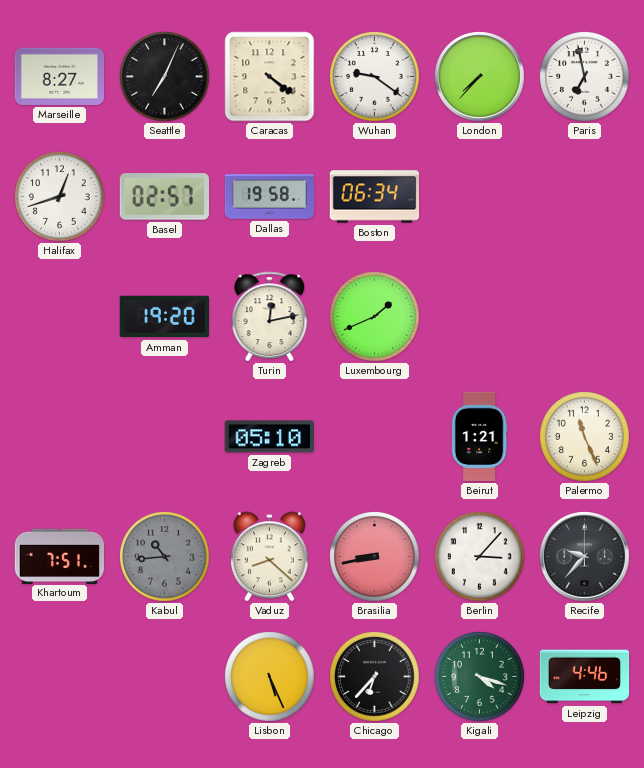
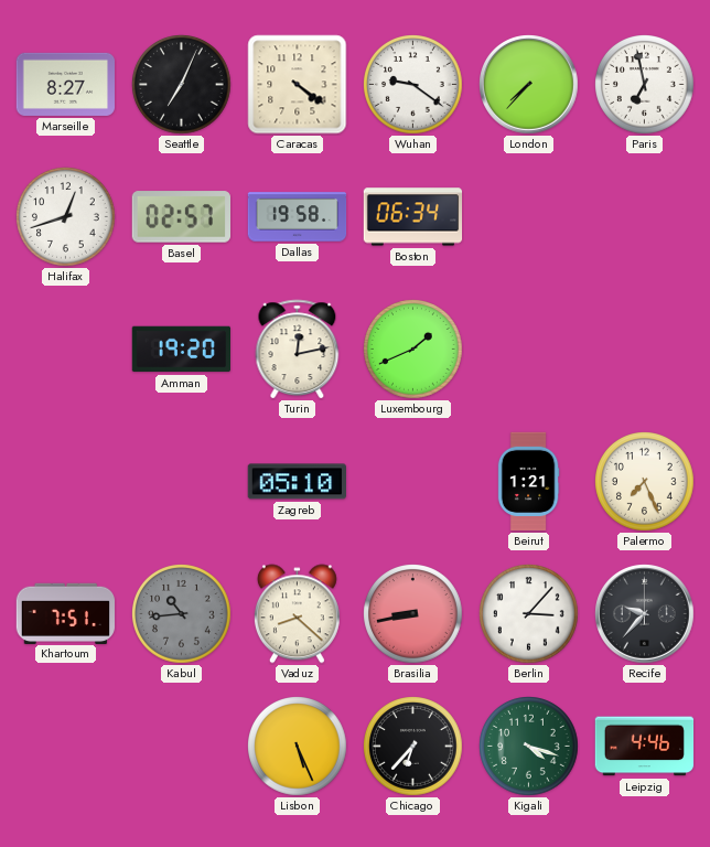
Palermo: 11:26 -> 7:26 (645, 482)
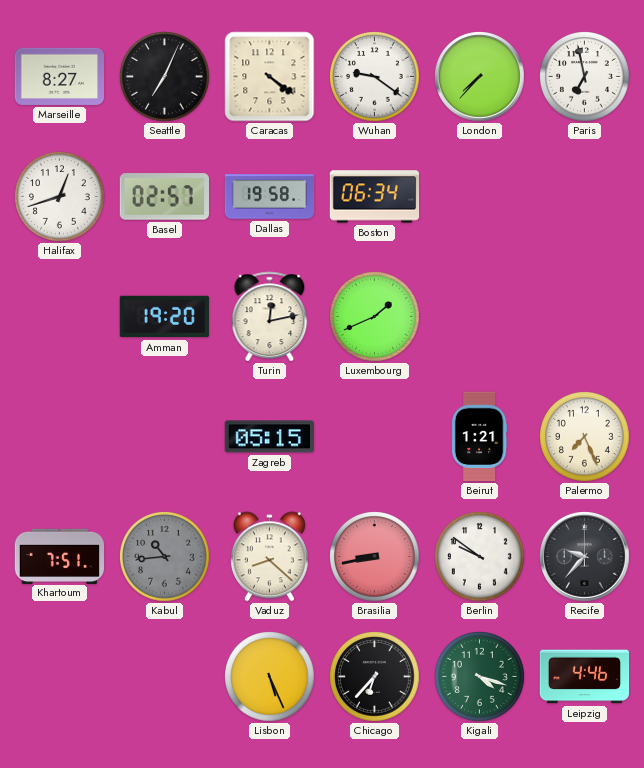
Zagreb: 05:10 -> 05:15 (269, 437)
Berlin: 3:07 -> 9:51 (480, 557)
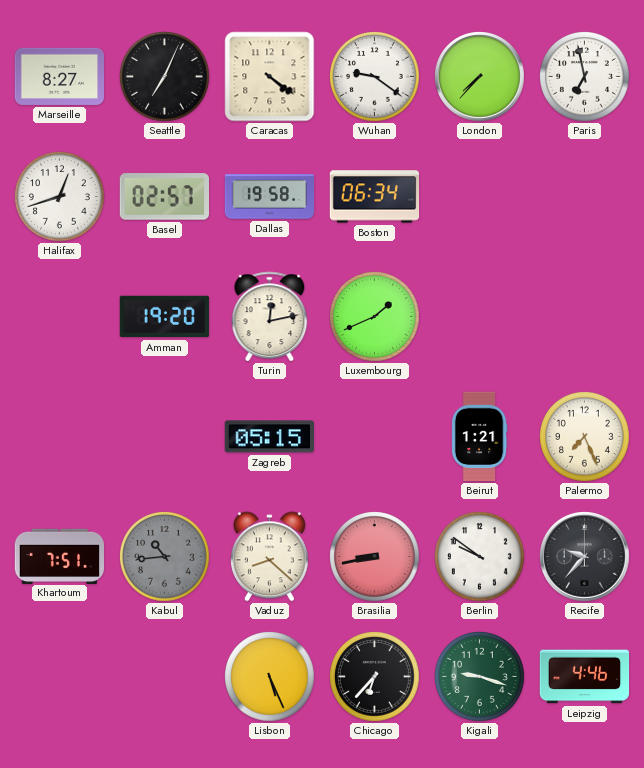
Kigali: 4:18 -> 9:18 (480, 677)
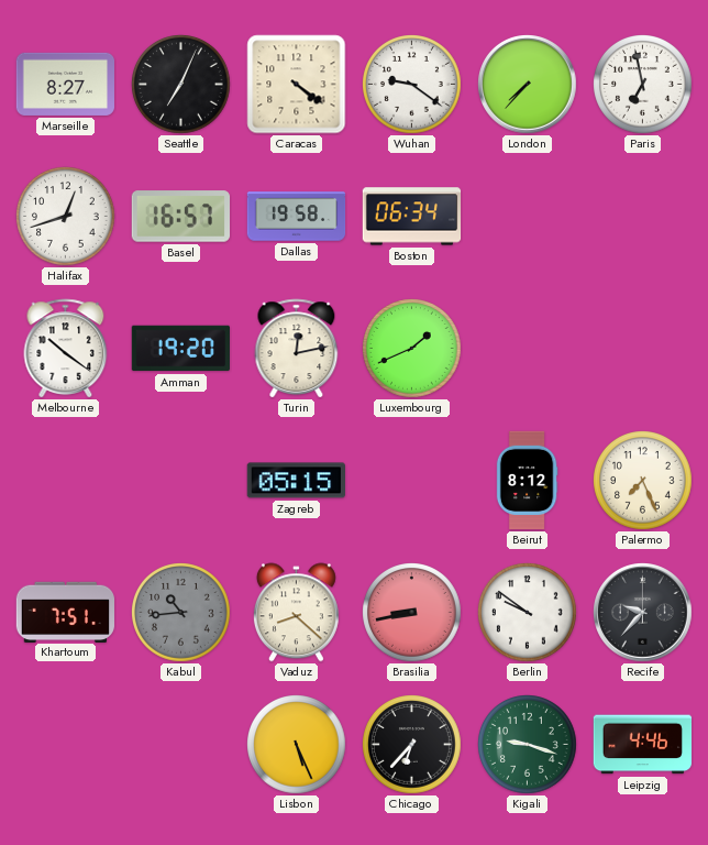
Basel: 02:57 -> 16:57 (180, 217)
Melbourne: none -> 10:21 (66, 349)
Beirut: 1:21 -> 8:12 (527, 481)
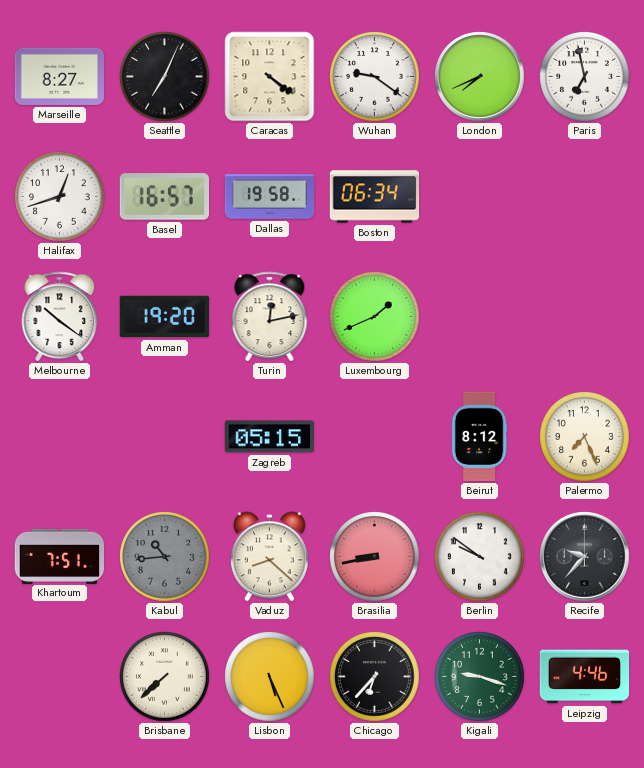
London: 7:37 -> 7:41 (480, 77)
Brisbane: none -> 7:38 (165, 677)
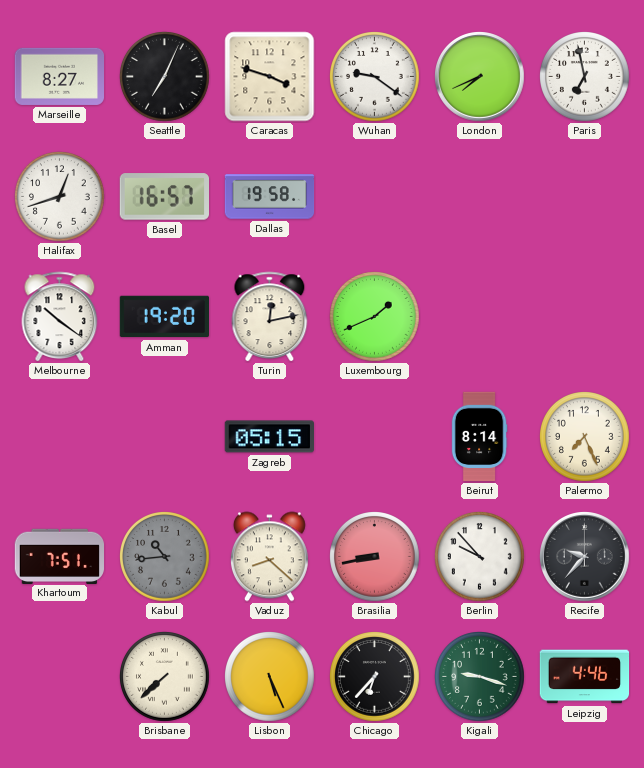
Caracas: 4:21 -> 3:48 (270, 77)
Boston: 06:34 -> none (375, 197)
Beirut: 8:12 -> 8:14 (479, 437)
Berlin: 9:51 -> 9:53 (480, 557)
